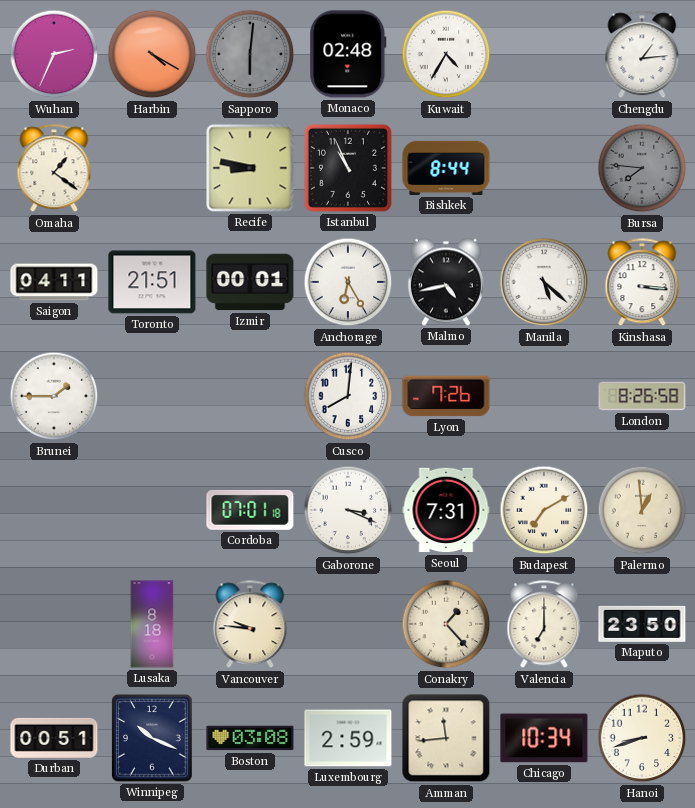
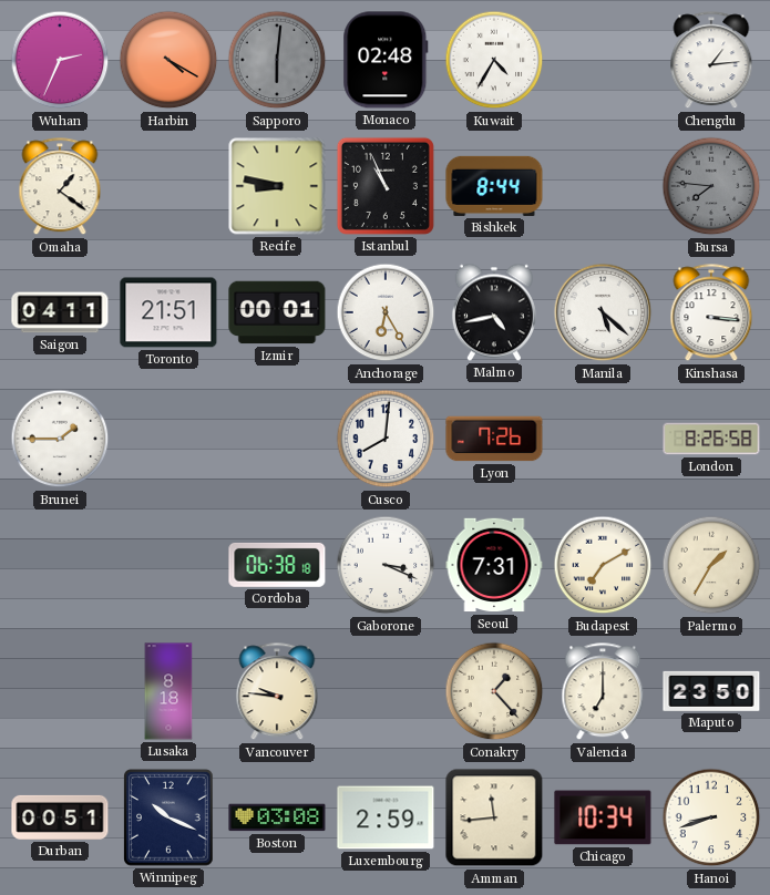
Cordoba: 07:01 -> 06:38 (277, 565)
Palermo: 12:59 -> 1:35 (711, 565)
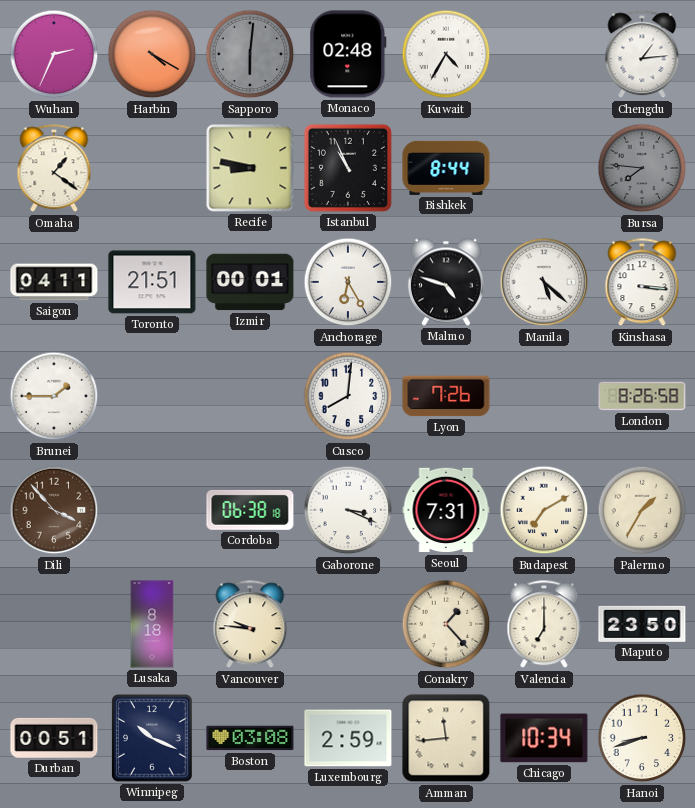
Malmo: 4:43 -> 4:48 (446, 282)
Dili: none -> 3:53 (54, 510)
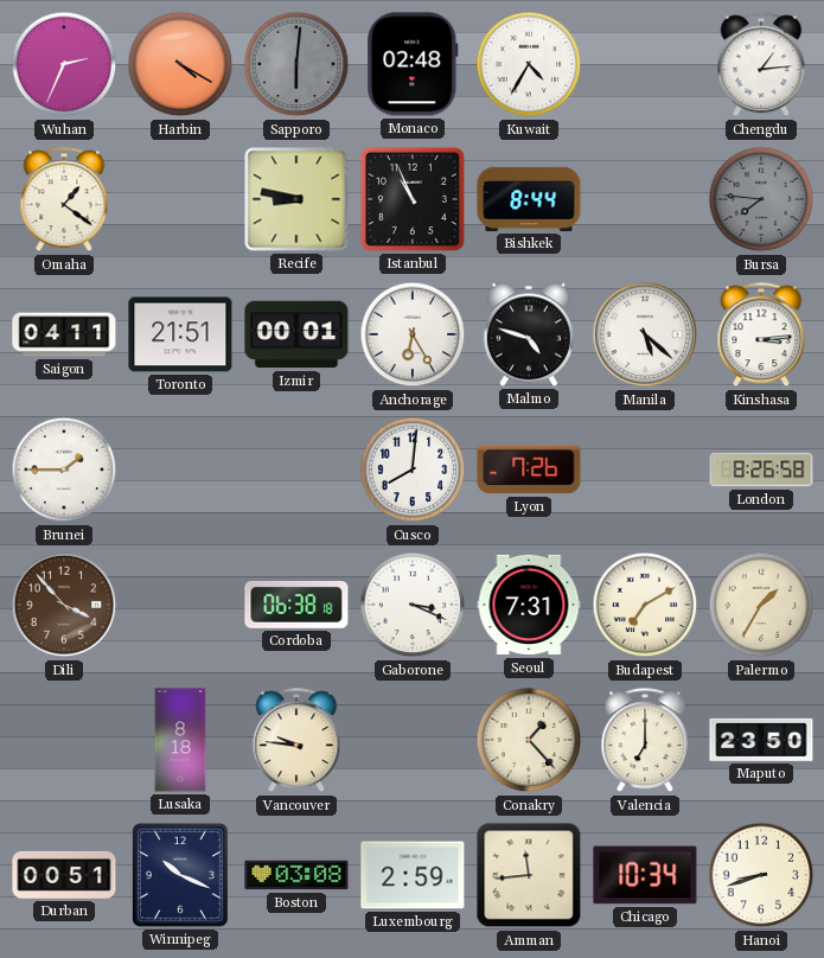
Kinshasa: 3:16 -> 3:14 (761, 336)
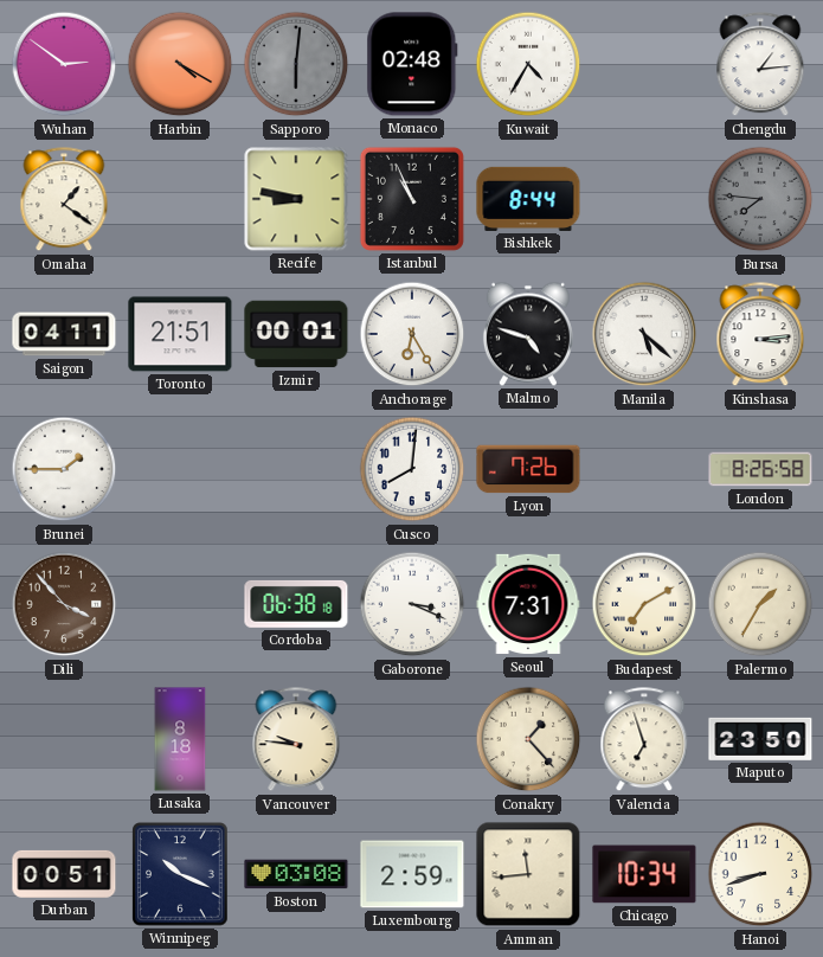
Wuhan: 2:34 -> 2:51 (64, 64)
Valencia: 7:00 -> 6:57 (644, 740)
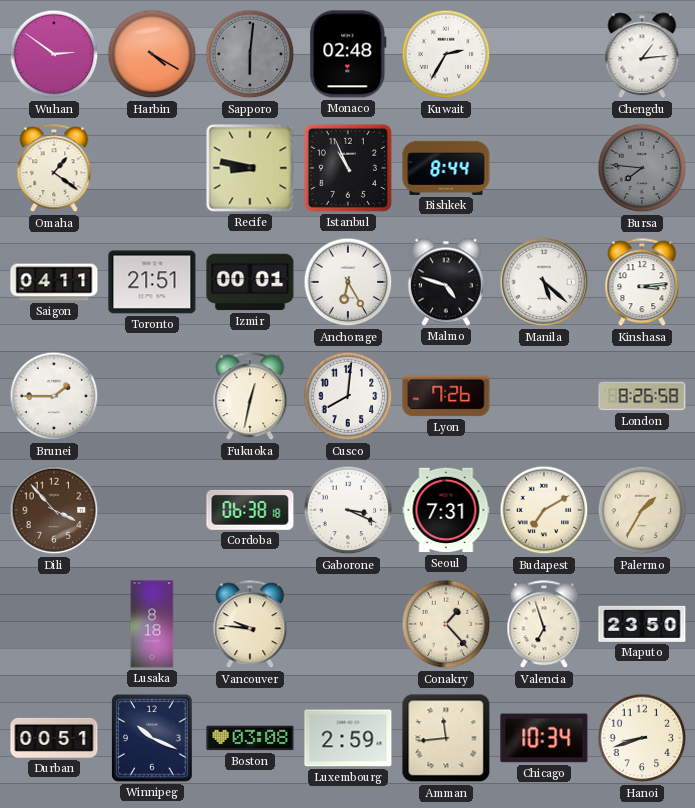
Kuwait: 4:35 -> 2:35 (446, 54)
Fukuoka: none -> 12:32 (250, 397)
